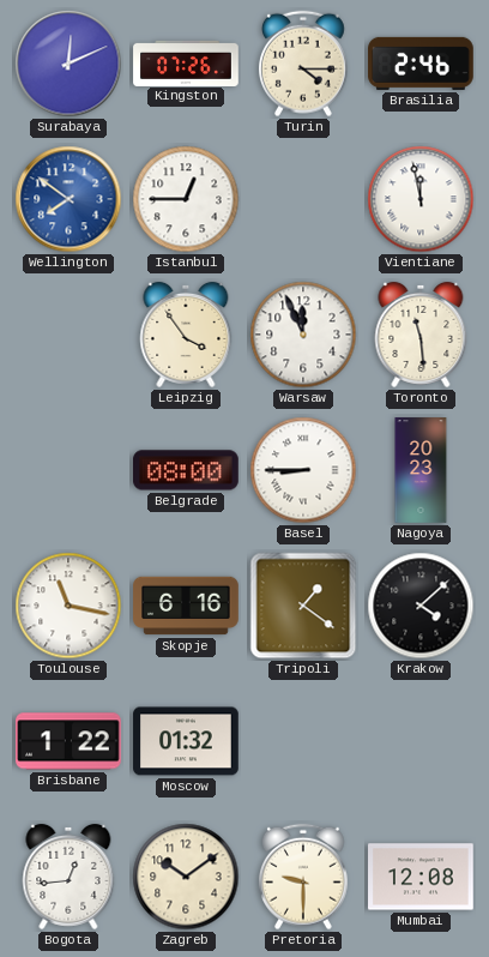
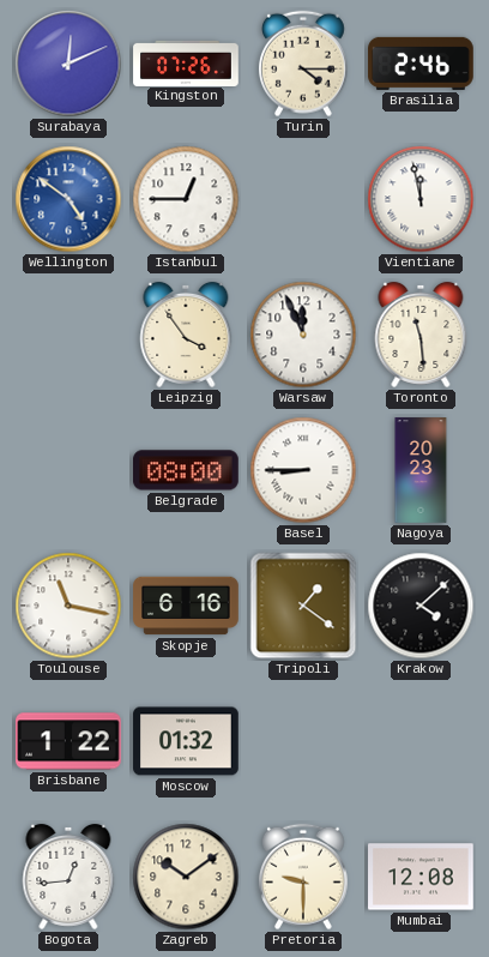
Wellington: 7:51 -> 4:51 (68, 199)
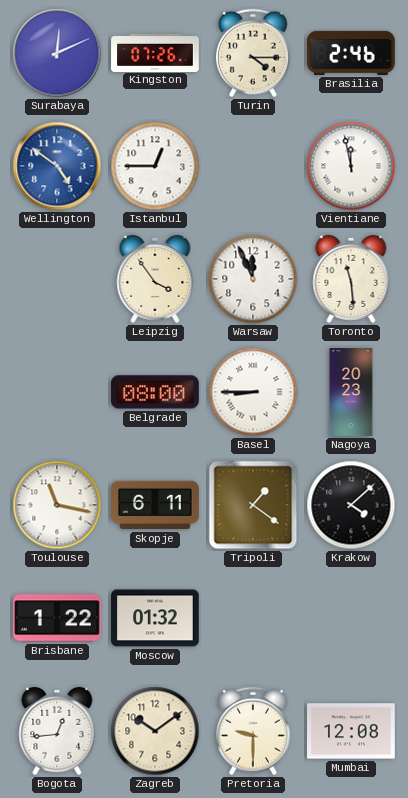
Skopje: 6:16 -> 6:11 (155, 505)
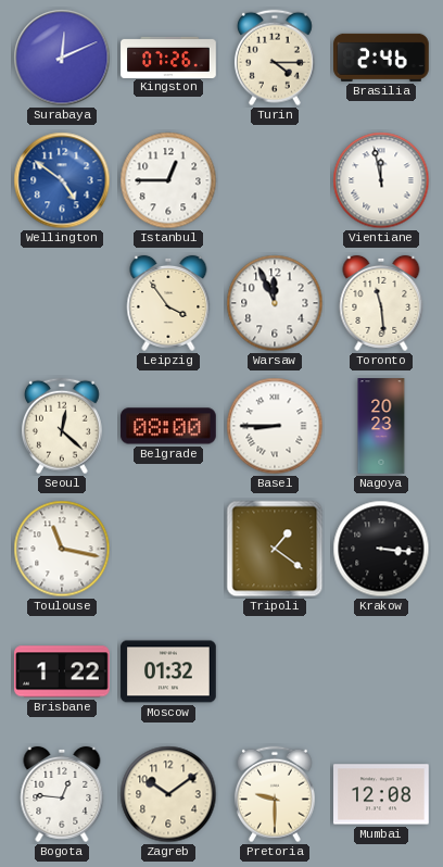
Seoul: none -> 12:22 (62, 426)
Skopje: 6:11 -> none (155, 505)
Krakow: 4:08 -> 3:16 (381, 549)
Bogota: 12:44 -> 12:46 (62, 794)
